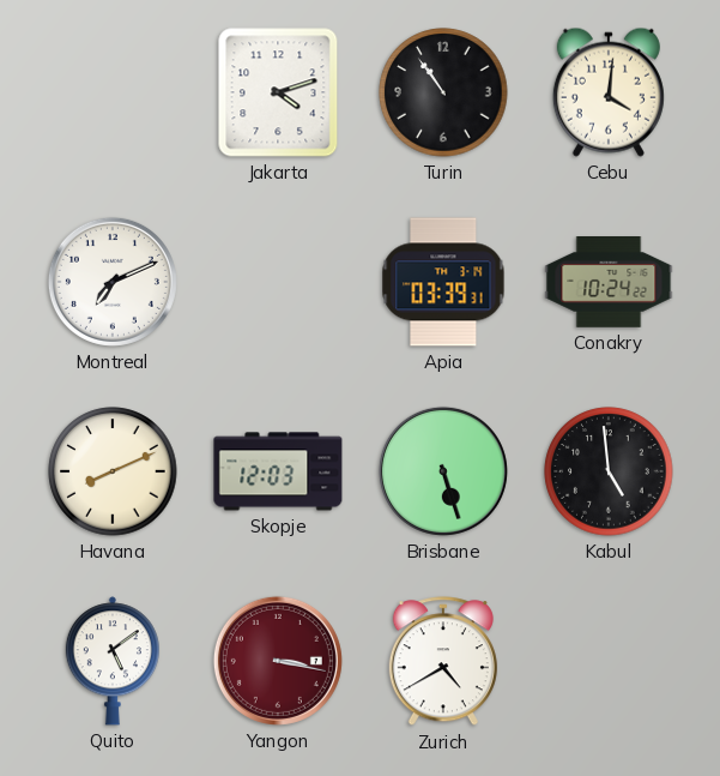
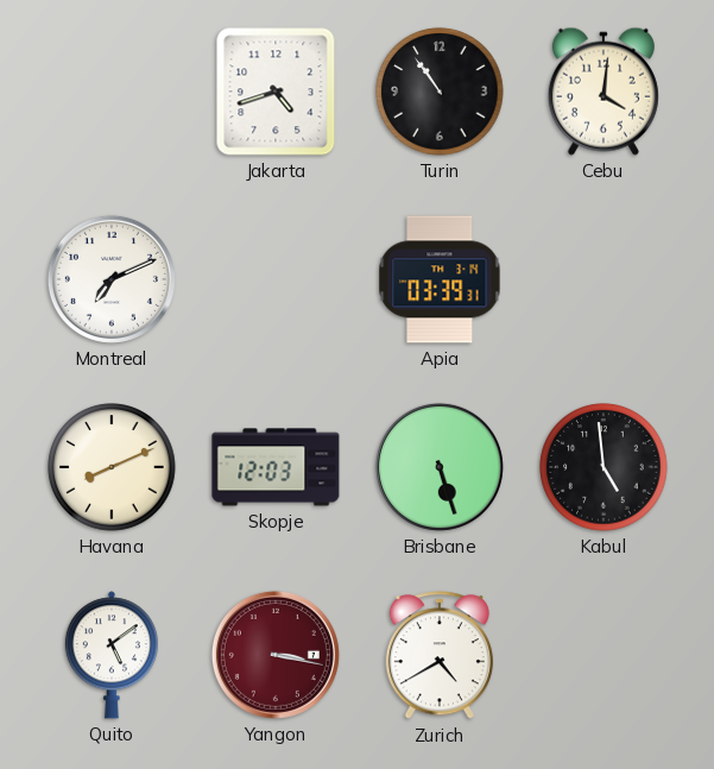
Jakarta: 4:12 -> 4:42 (276, 92)
Conakry: 10:24 -> none (609, 283)
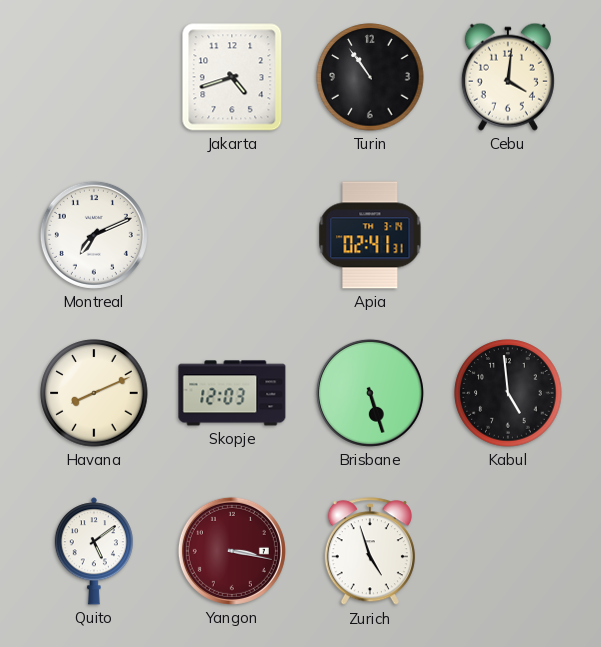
Apia: 03:39 -> 02:41 (370, 235)
Zurich: 4:40 -> 4:57 (370, 552)
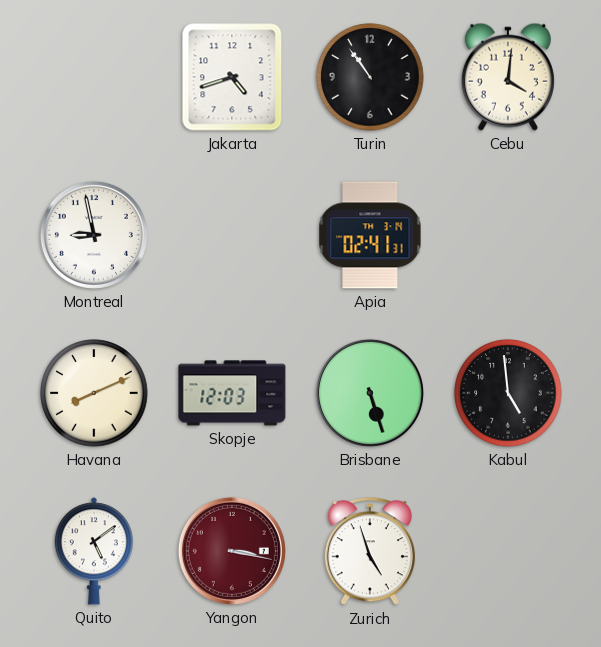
Montreal: 7:11 -> 8:58 (94, 235)
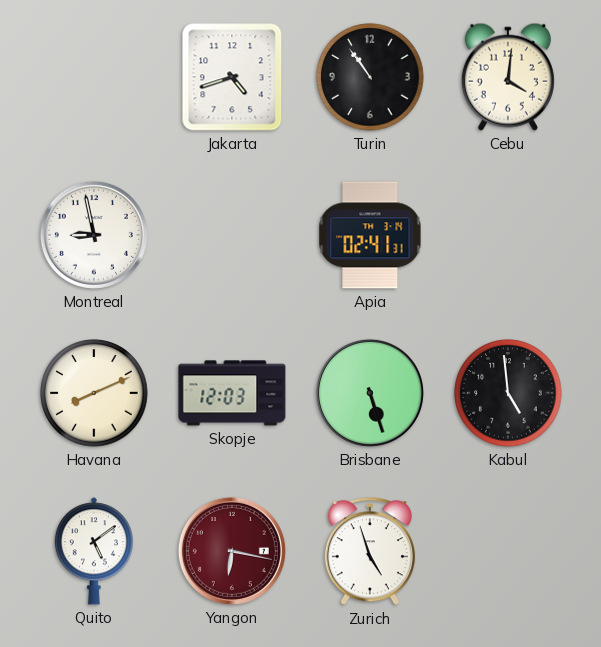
Yangon: 3:17 -> 6:17 (232, 551)
